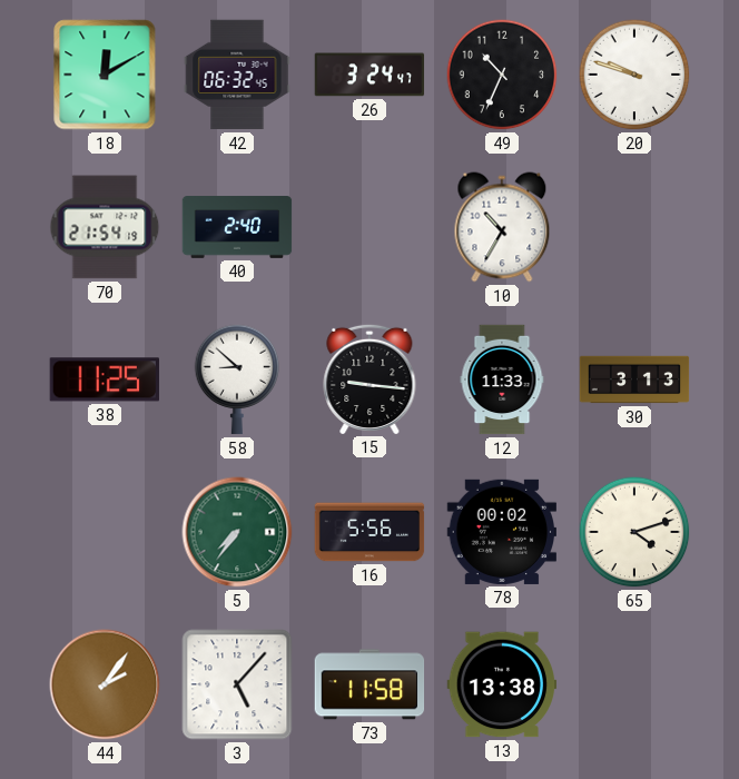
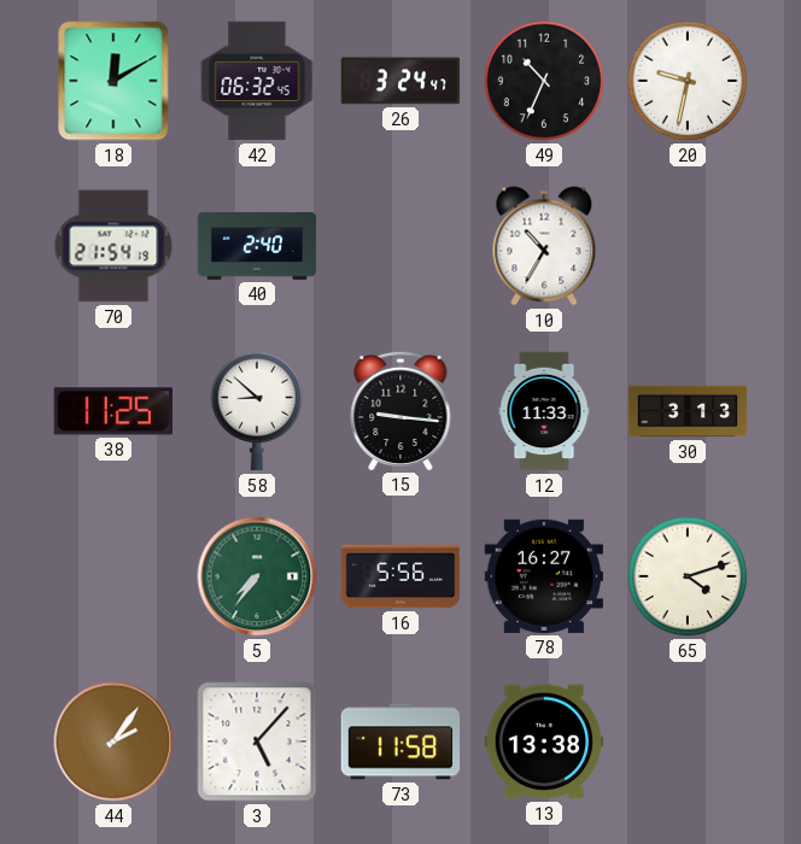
20: 9:48 -> 9:32 (688, 81)
78: 00:02 -> 16:27 (544, 576)
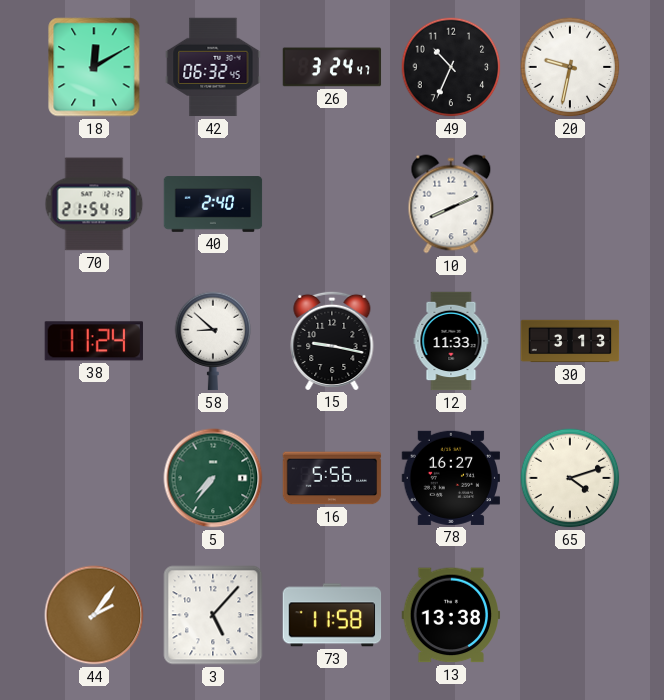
10: 10:35 -> 8:11 (451, 204)
38: 11:25 -> 11:24 (94, 341)
15: 9:16 -> 9:17 (332, 340)
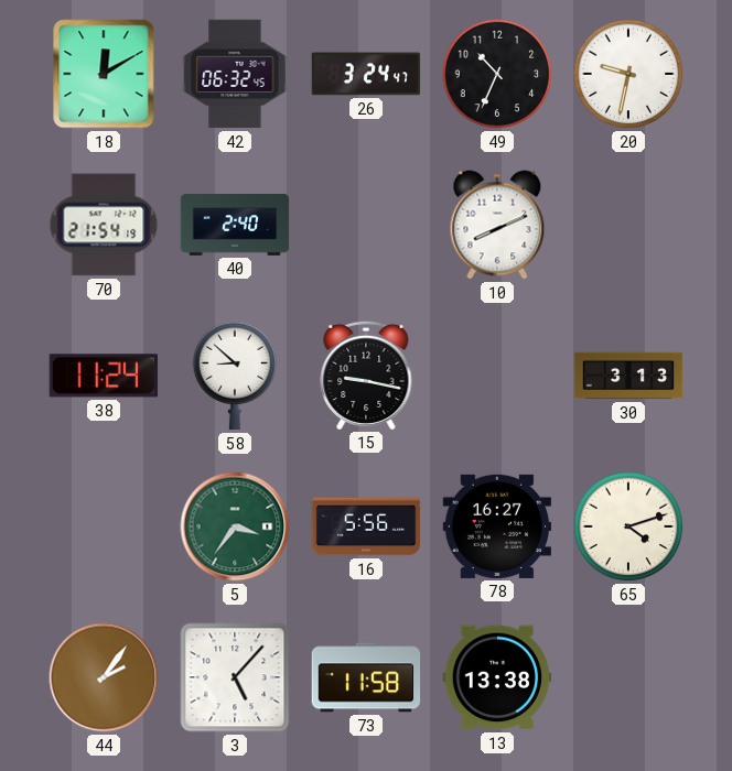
12: 11:33 -> none (451, 341)
5: 7:36 -> 3:36 (235, 526)
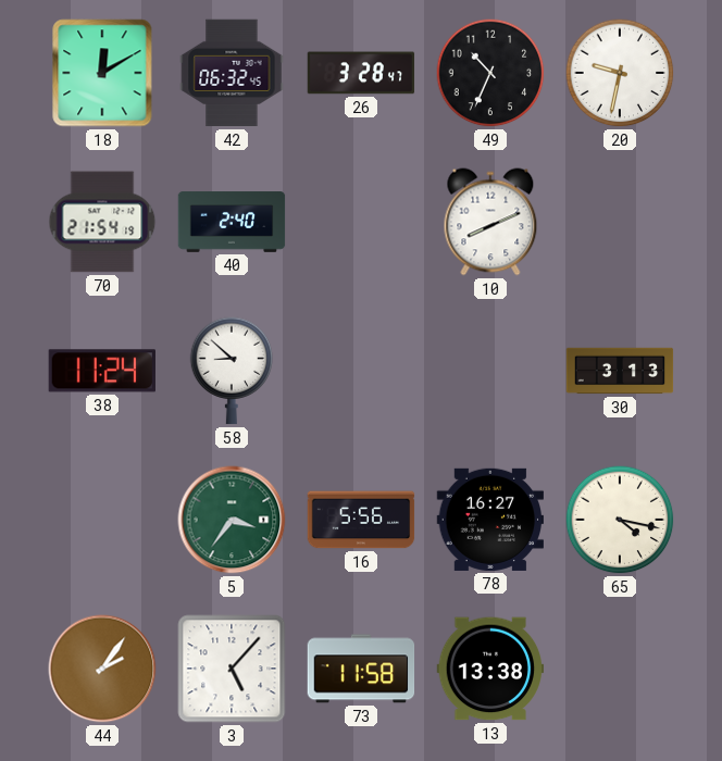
26: 3:24 -> 3:28 (361, 73)
15: 9:17 -> none (366, 374)
65: 4:12 -> 4:17 (620, 520)
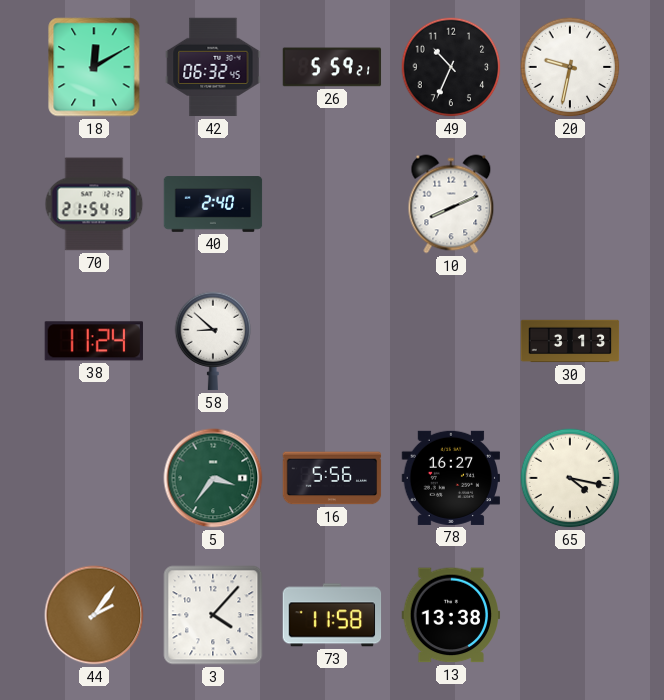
26: 3:28 -> 5:59 (332, 67)
3: 5:07 -> 4:07 (213, 615)
